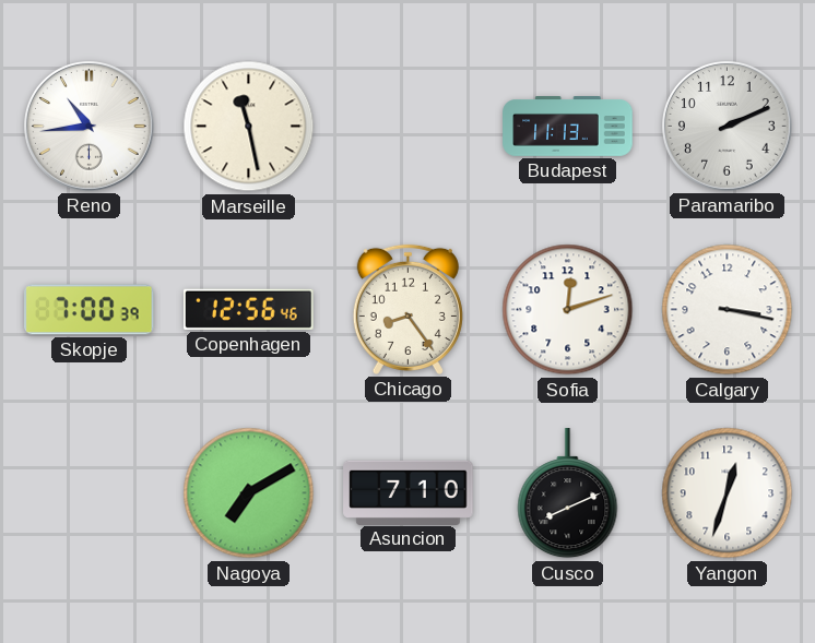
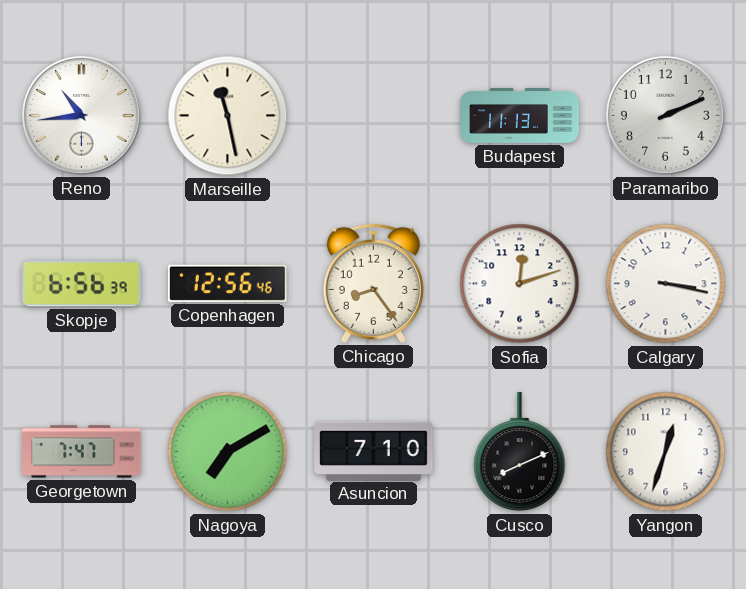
Skopje: 7:00 -> 6:56 (82, 284)
Georgetown: none -> 7:47 (82, 452)
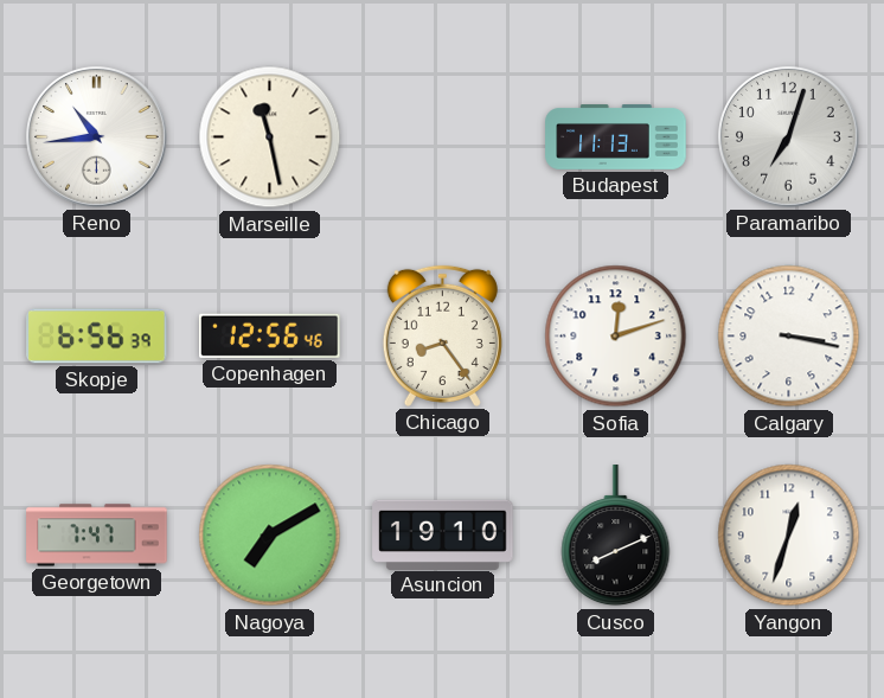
Paramaribo: 2:11 -> 7:03 (789, 137)
Asuncion: 7:10 -> 19:10 (443, 534)
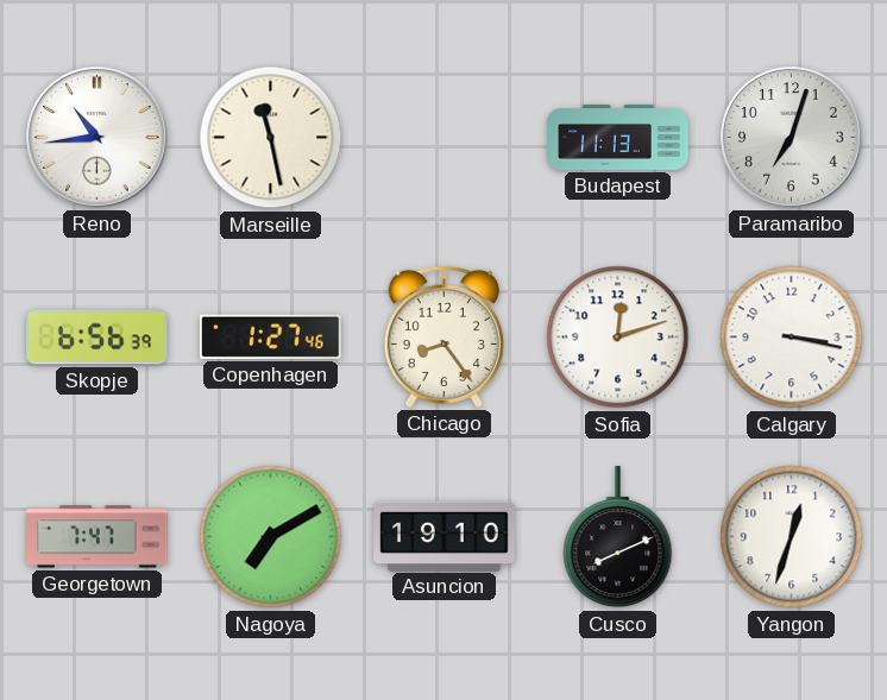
Copenhagen: 12:56 -> 1:27 (271, 336)
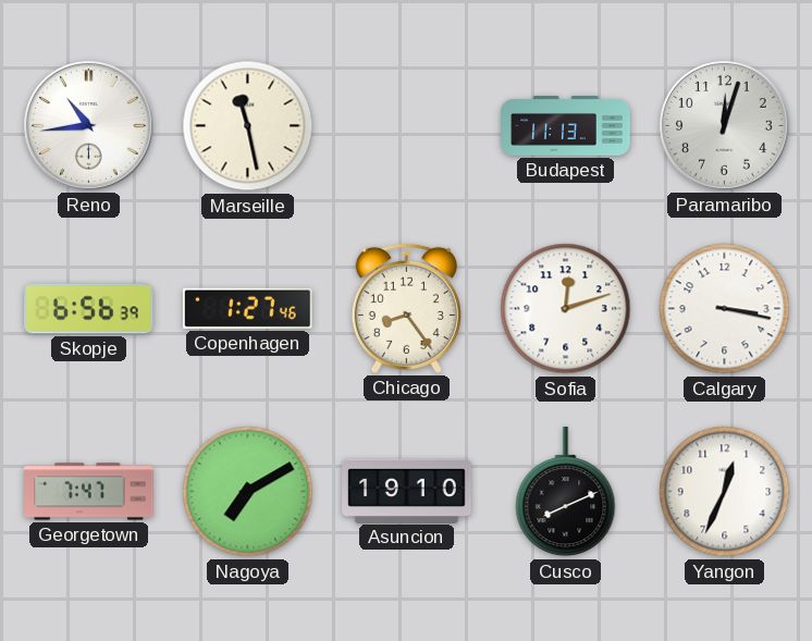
Paramaribo: 7:03 -> 12:03 (725, 126)
Yangon: 12:33 -> 12:34 (725, 492)
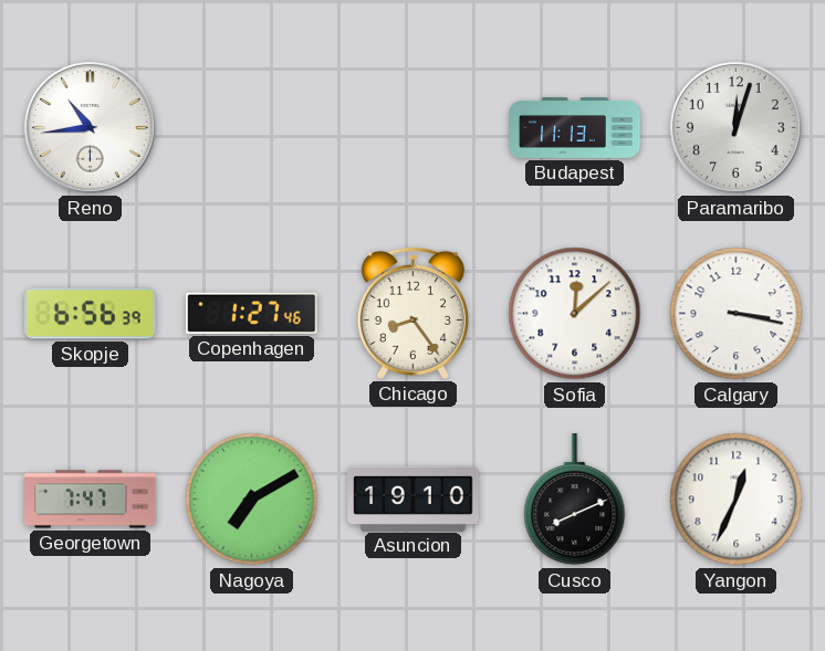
Marseille: 11:28 -> none (248, 126)
Sofia: 12:12 -> 12:08 (575, 314)
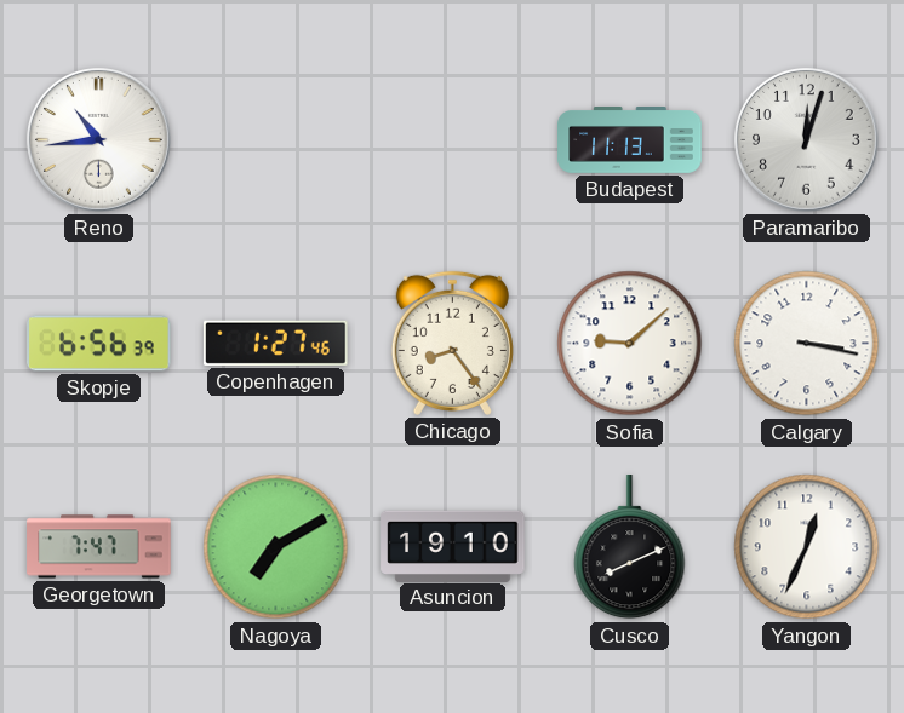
Sofia: 12:08 -> 9:08 (630, 344)
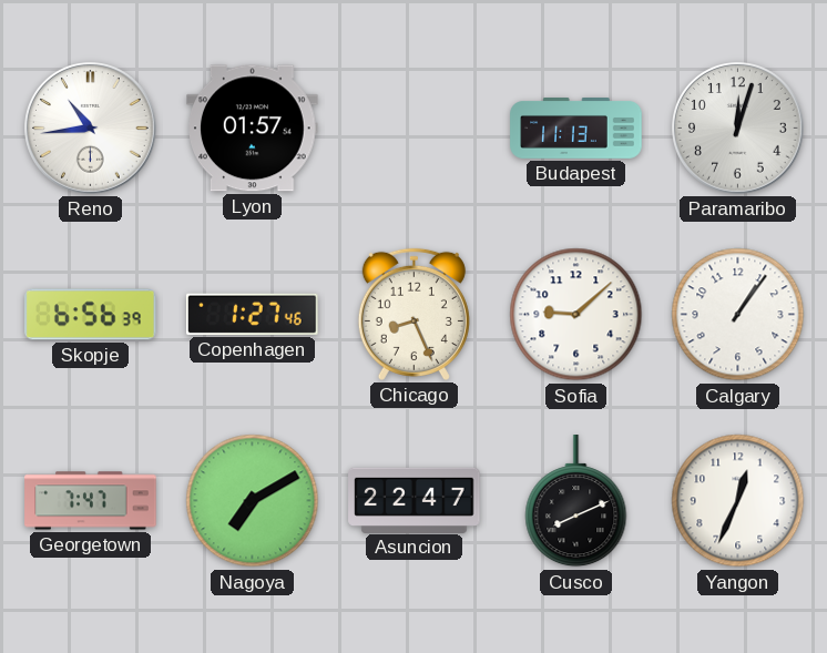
Lyon: none -> 01:57 (253, 129)
Chicago: 8:24 -> 8:26 (413, 314)
Calgary: 3:17 -> 1:06 (738, 315)
Asuncion: 19:10 -> 22:47 (415, 500)
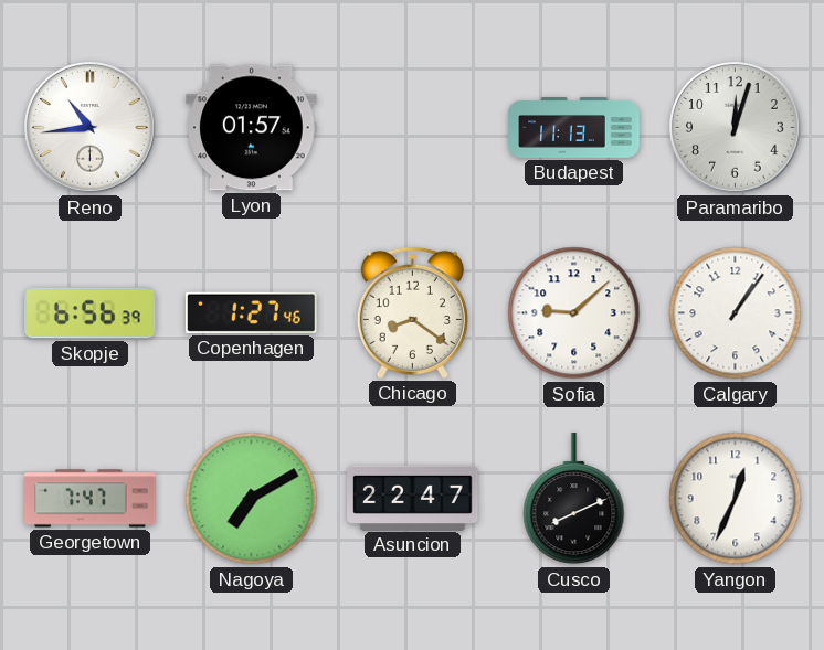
Chicago: 8:26 -> 8:21 (412, 312)
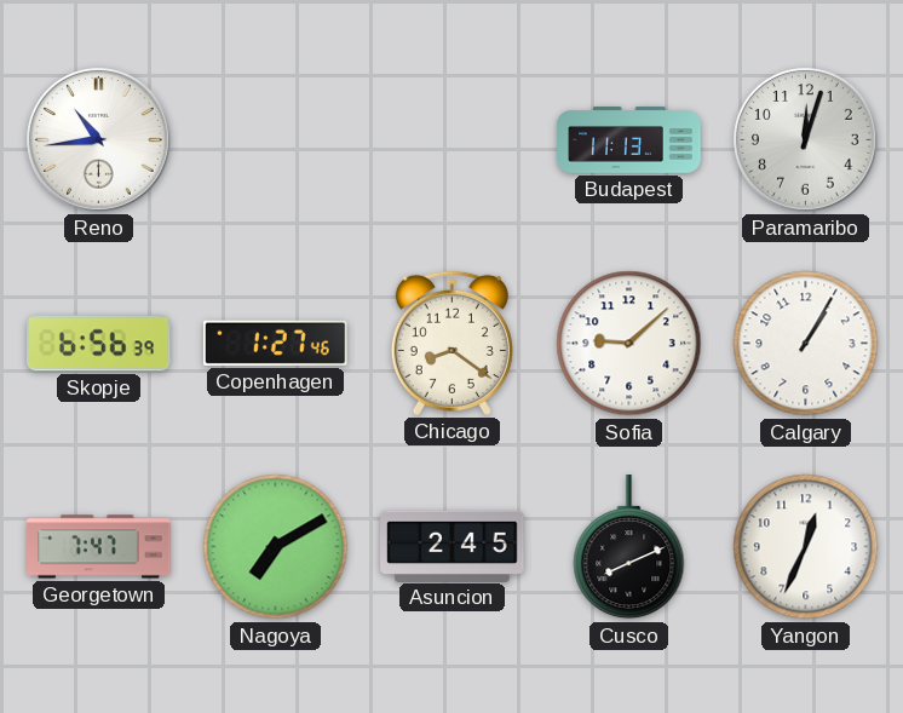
Lyon: 01:57 -> none (252, 128)
Calgary: 1:06 -> 1:05 (806, 344)
Asuncion: 22:47 -> 2:45 (453, 546)
